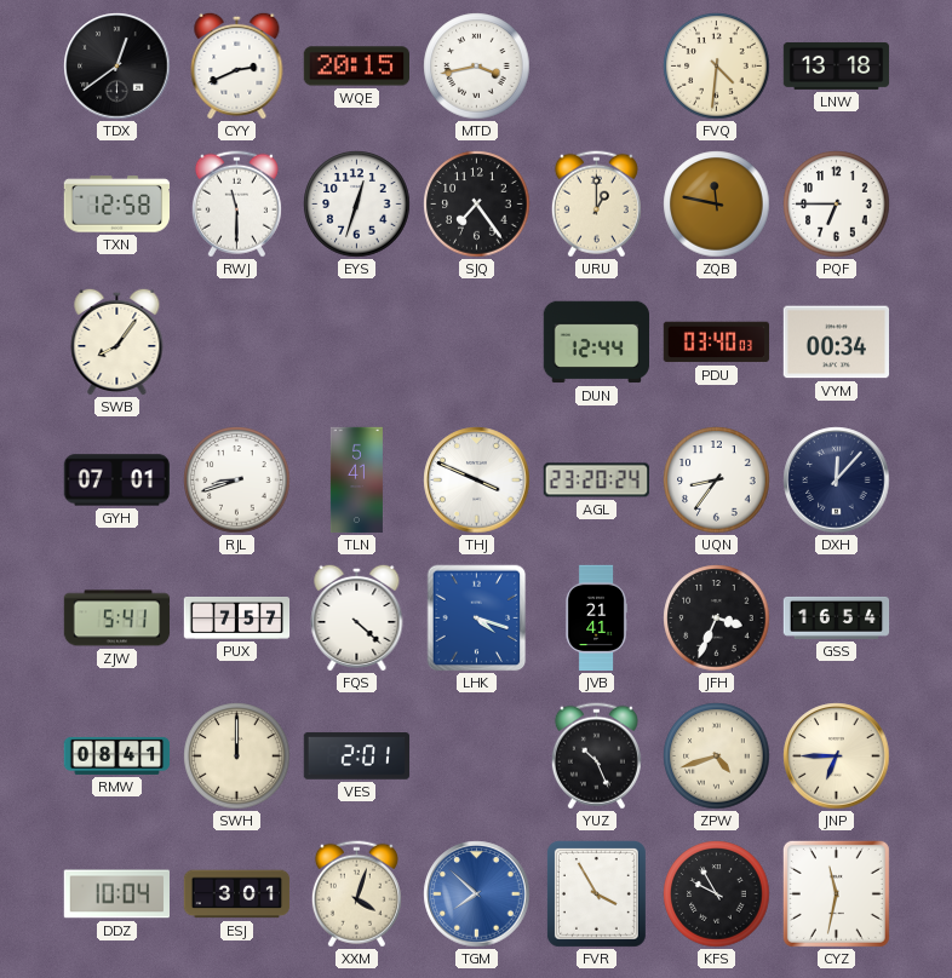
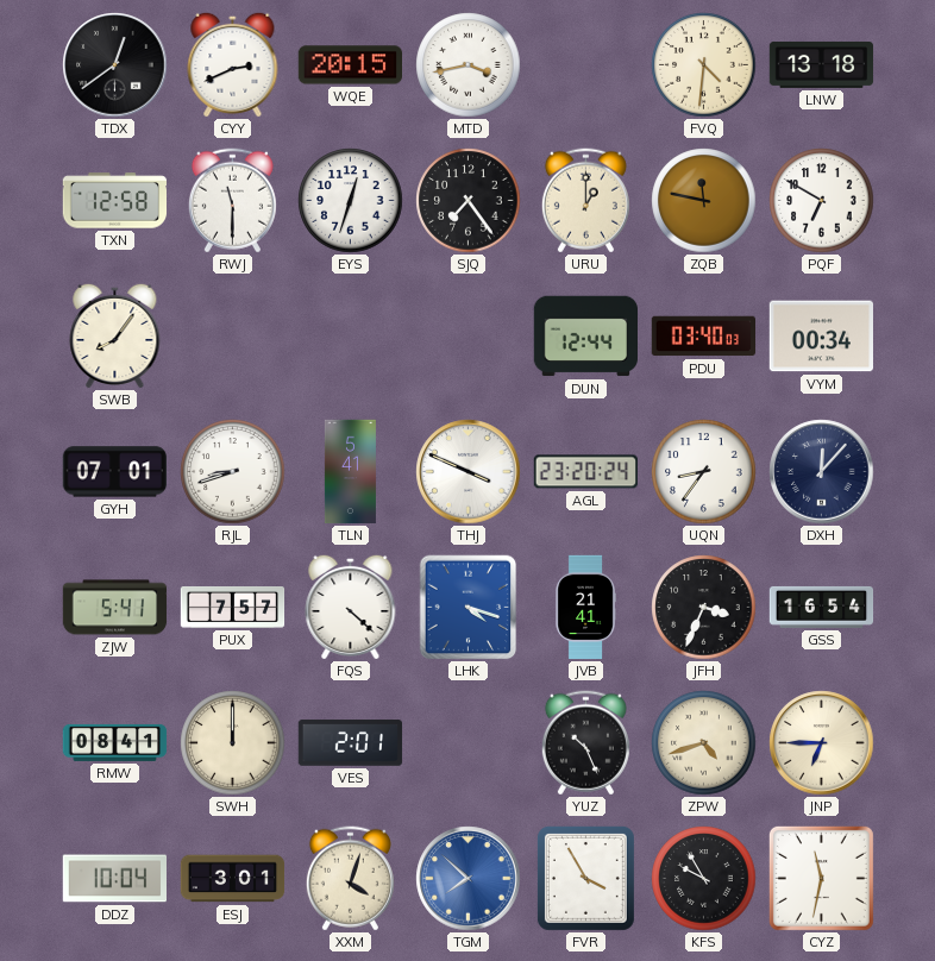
PQF: 6:45 -> 6:50 (822, 201)
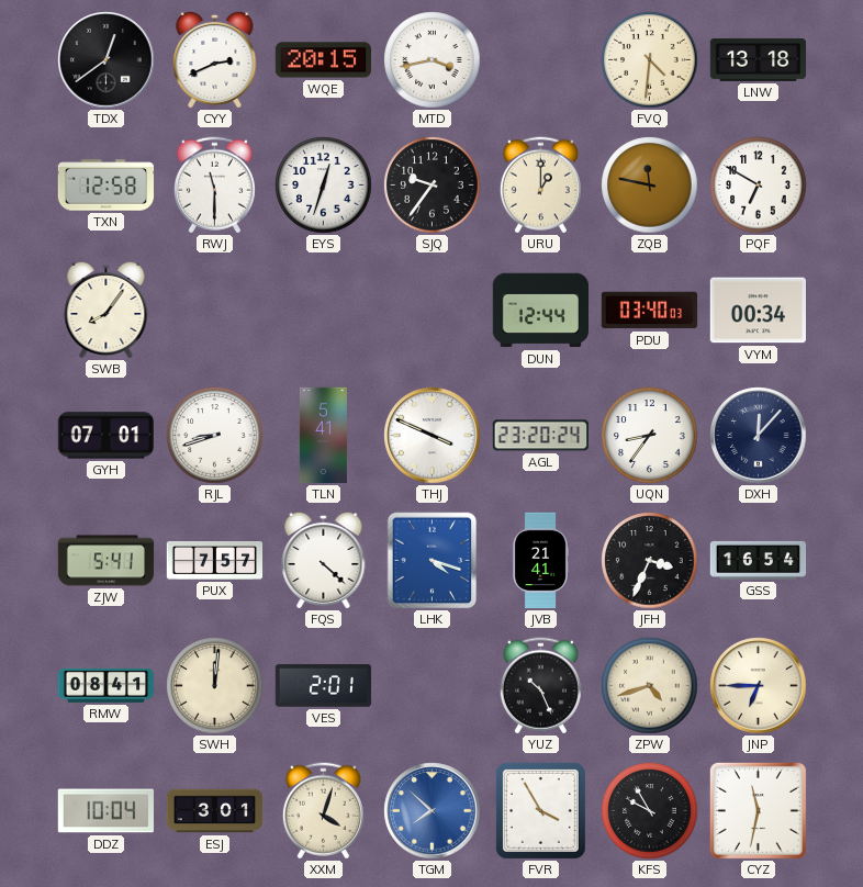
SJQ: 7:24 -> 9:36 (433, 186)
SWH: 12:00 -> 12:01 (215, 686)
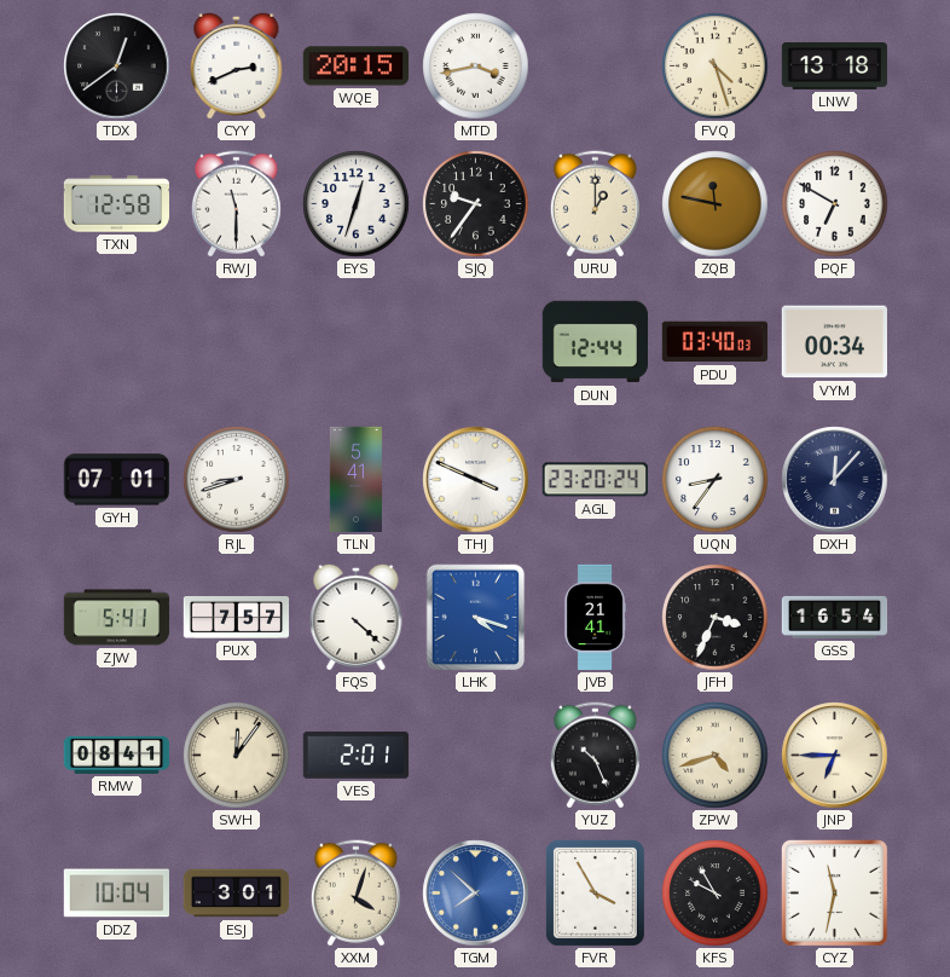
FVQ: 4:31 -> 4:27 (716, 67)
SWB: 8:06 -> none (107, 310)
SWH: 12:01 -> 12:06 (237, 756)
